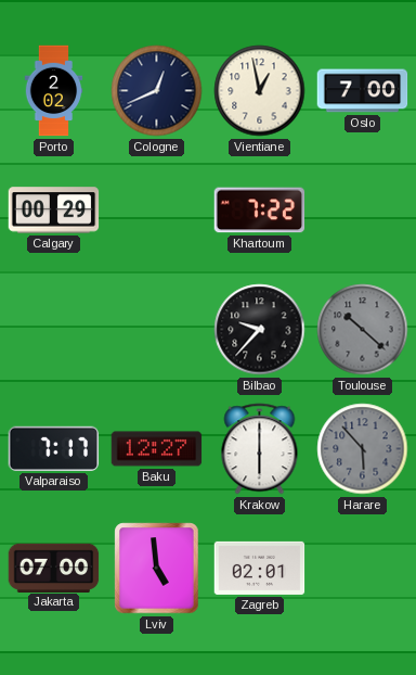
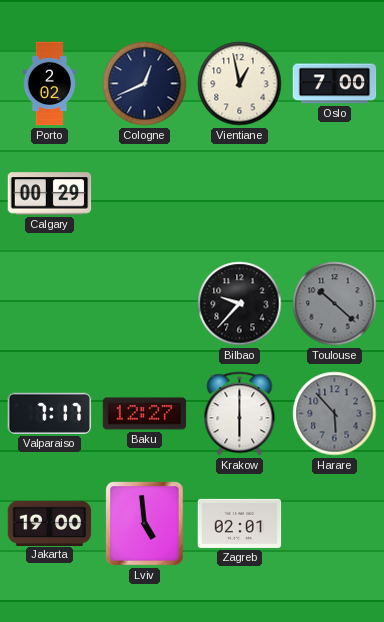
Khartoum: 7:22 -> none (260, 211)
Jakarta: 07:00 -> 19:00 (50, 523)
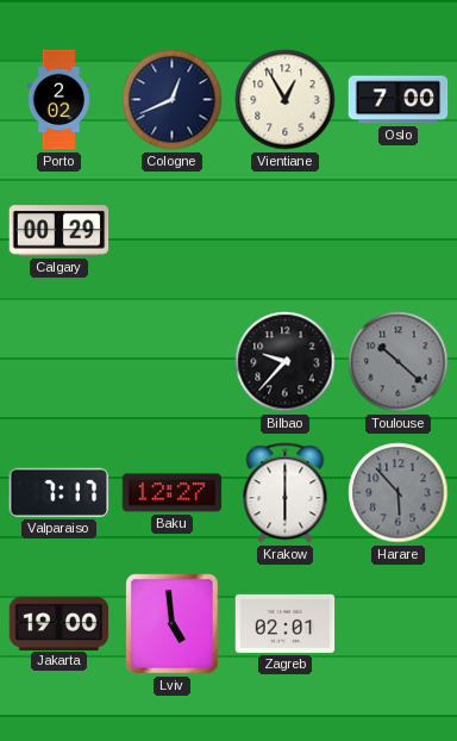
Vientiane: 12:58 -> 12:55 (286, 100)
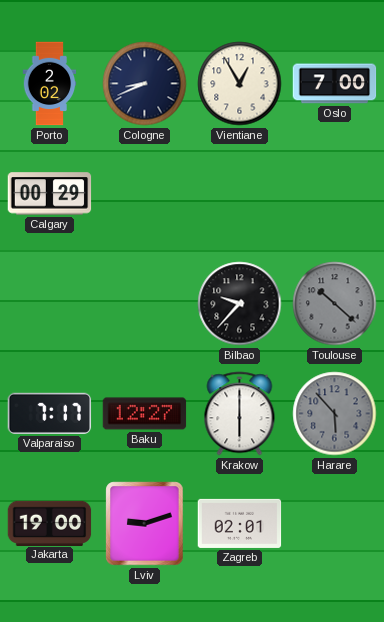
Cologne: 12:41 -> 8:41 (145, 84)
Lviv: 4:59 -> 9:12 (145, 524)
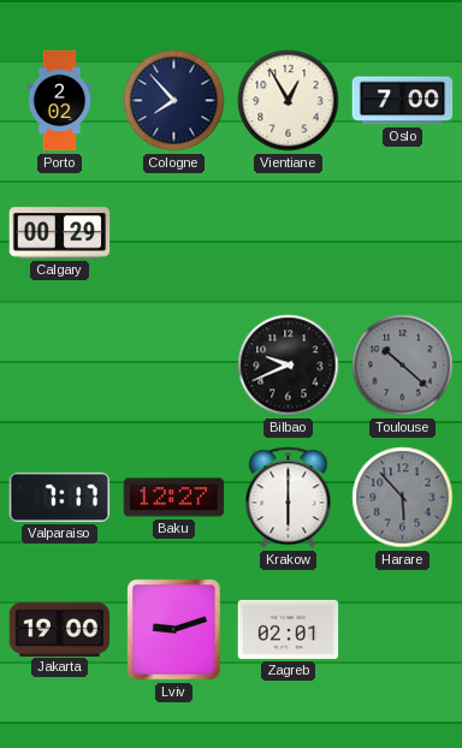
Cologne: 8:41 -> 7:53 (174, 101)
Bilbao: 9:37 -> 9:41 (289, 366)
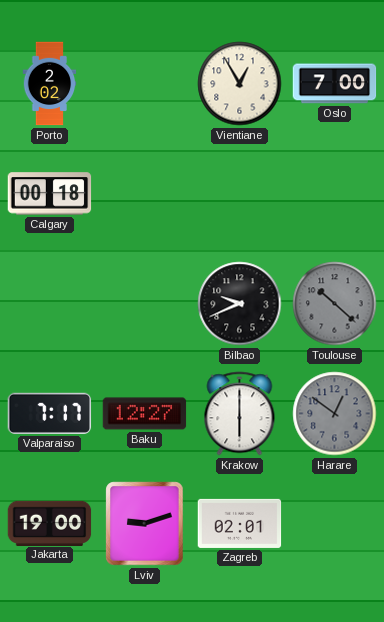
Cologne: 7:53 -> none (174, 101)
Calgary: 00:29 -> 00:18 (50, 194)
Harare: 5:53 -> 12:51 (335, 414)
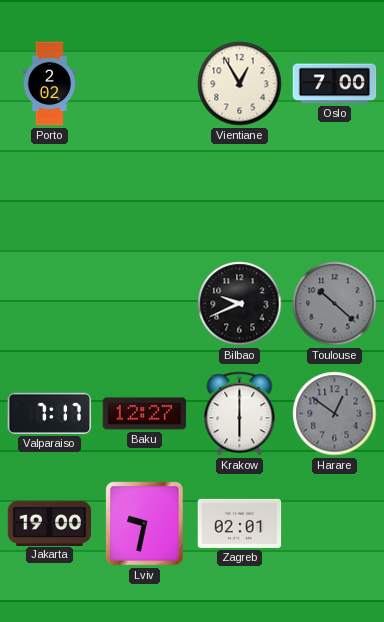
Calgary: 00:18 -> none (50, 194)
Lviv: 9:12 -> 9:32 (145, 524)
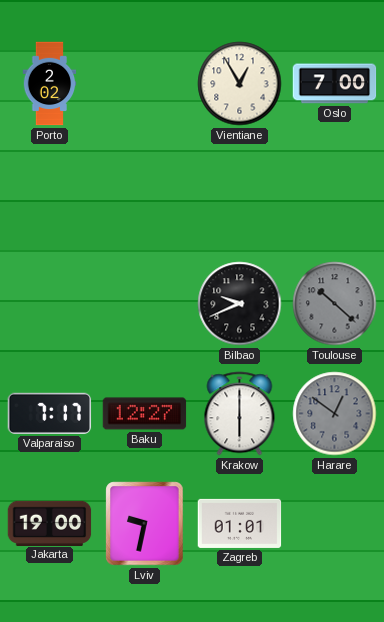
Zagreb: 02:01 -> 01:01 (240, 523)
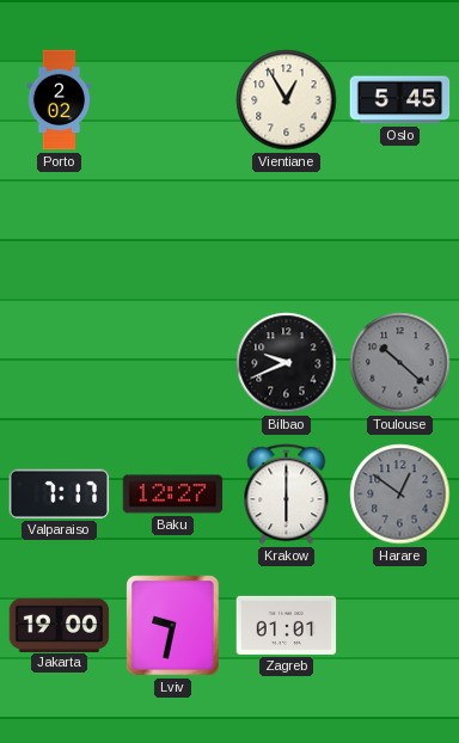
Oslo: 7:00 -> 5:45 (400, 100)
